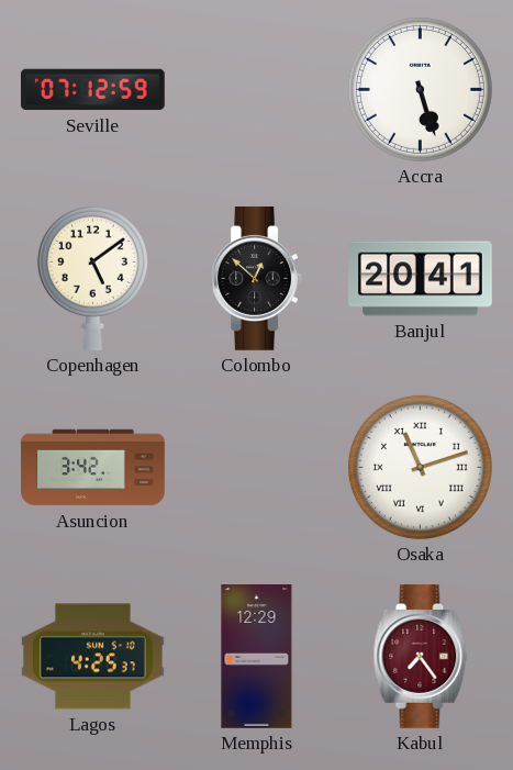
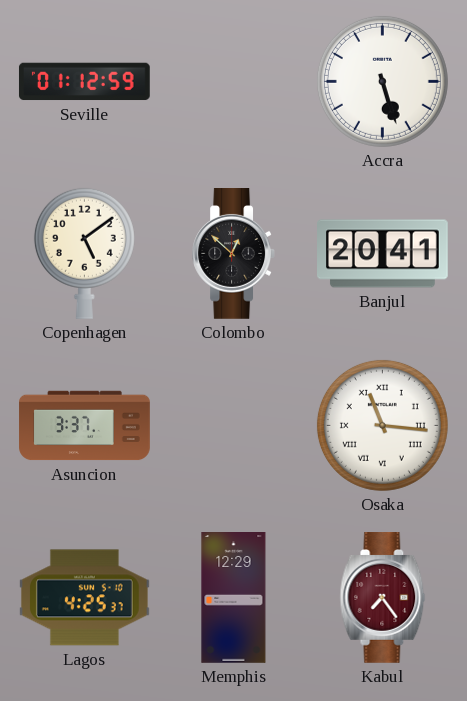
Seville: 07:12 -> 01:12 (84, 82)
Asuncion: 3:42 -> 3:37 (85, 426)
Osaka: 11:12 -> 11:16 (382, 425)
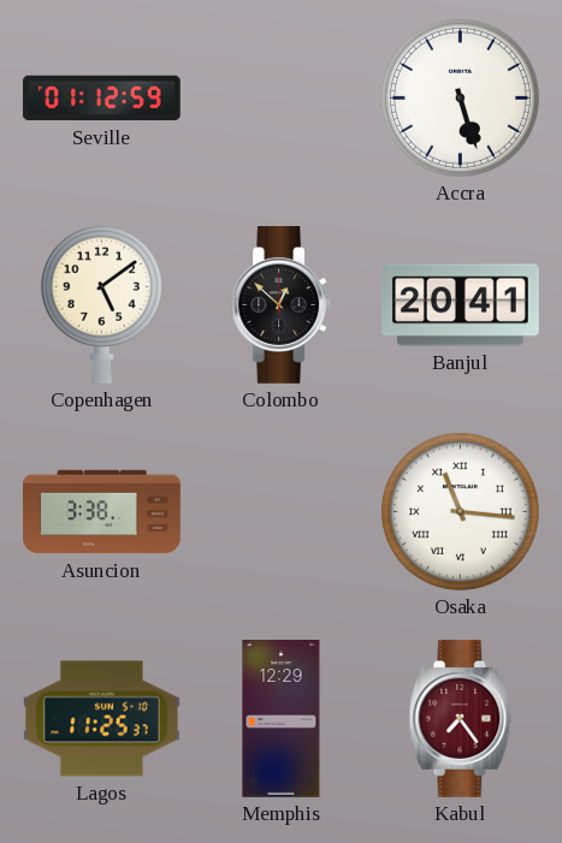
Asuncion: 3:37 -> 3:38 (102, 512)
Lagos: 4:25 -> 11:25 (101, 719)
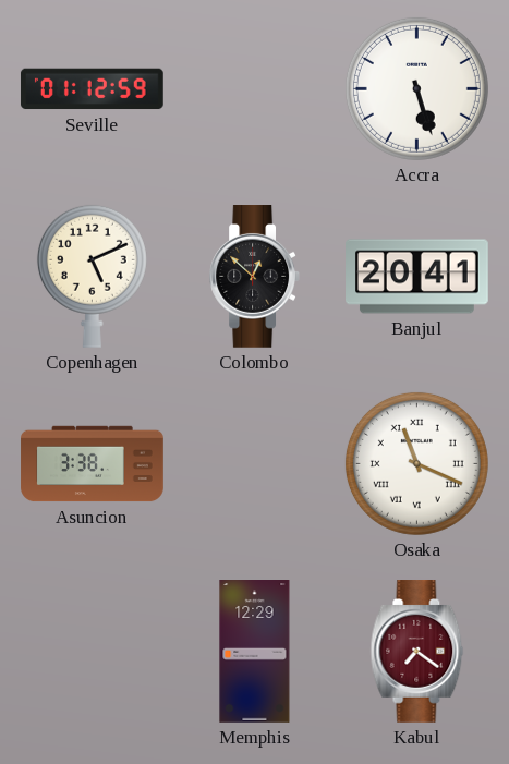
Copenhagen: 5:09 -> 5:11 (92, 276)
Osaka: 11:16 -> 11:19 (416, 463)
Lagos: 11:25 -> none (101, 719)
Kabul: 7:24 -> 7:21 (417, 652)
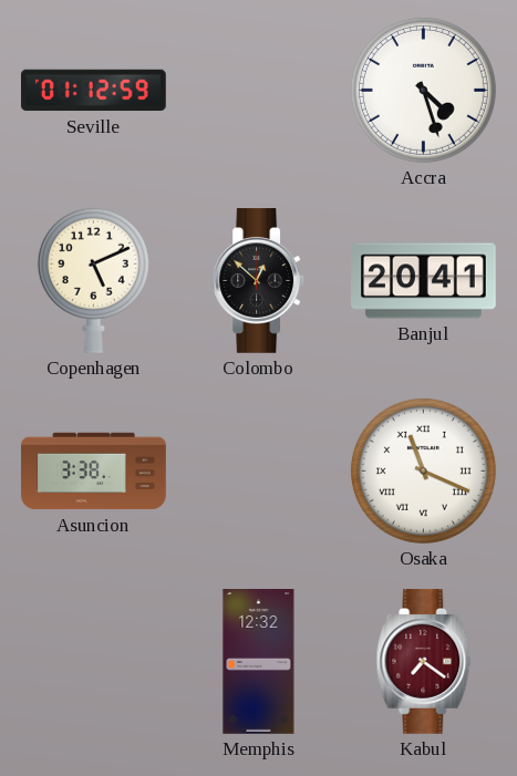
Accra: 5:27 -> 4:27 (423, 90)
Memphis: 12:29 -> 12:32 (259, 662)
